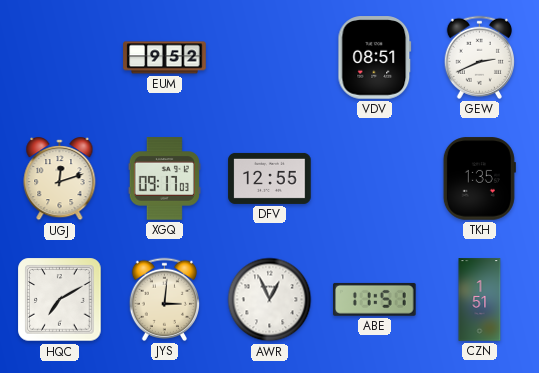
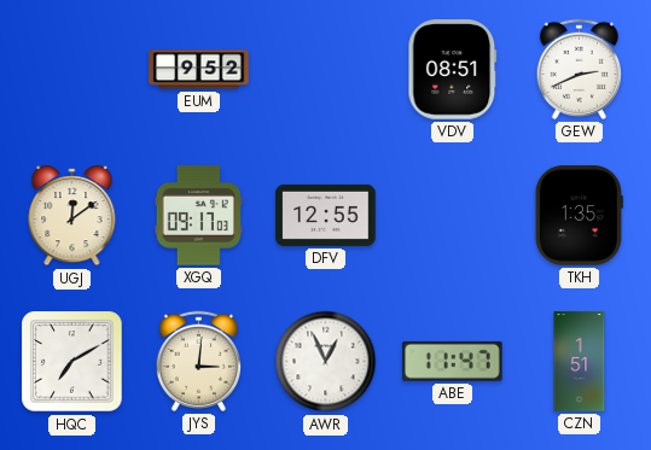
UGJ: 12:12 -> 12:09 (72, 216)
ABE: 11:51 -> 11:47 (453, 361)
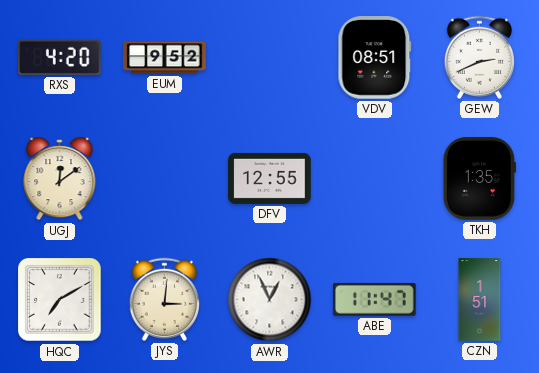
RXS: none -> 4:20 (60, 57)
XGQ: 09:17 -> none (198, 216)
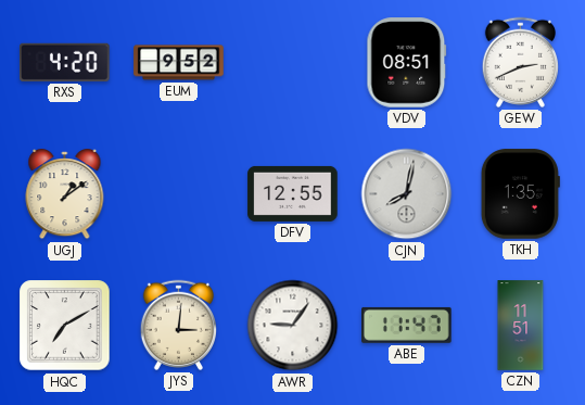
UGJ: 12:09 -> 1:09 (65, 194)
CJN: none -> 8:02 (407, 194)
AWR: 12:56 -> 9:06 (293, 326)
CZN: 1:51 -> 11:51 (521, 326)
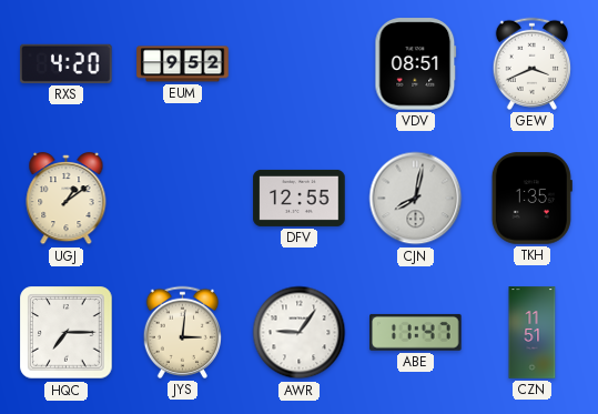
GEW: 2:41 -> 3:41 (531, 63)
HQC: 7:10 -> 7:15 (67, 333)
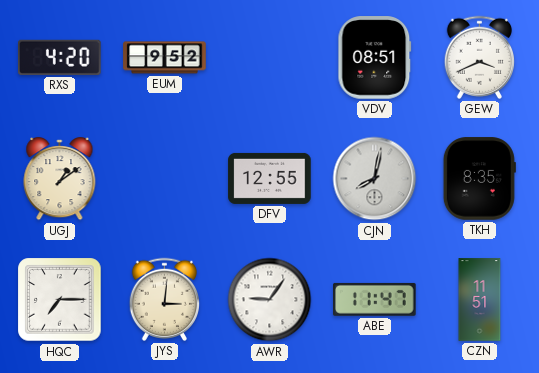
TKH: 1:35 -> 8:35 (479, 179)
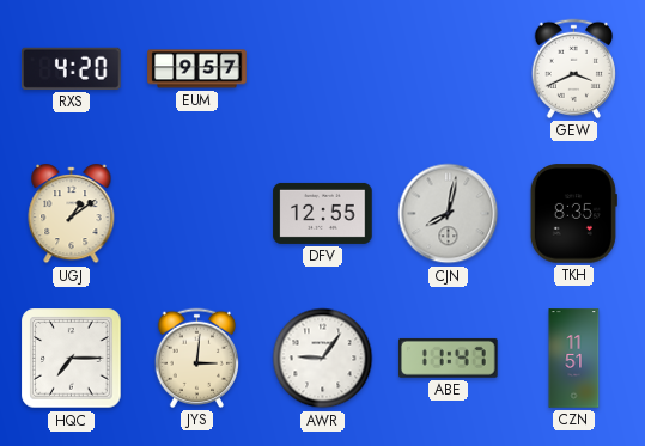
EUM: 9:52 -> 9:57 (197, 69)
VDV: 08:51 -> none (375, 58)
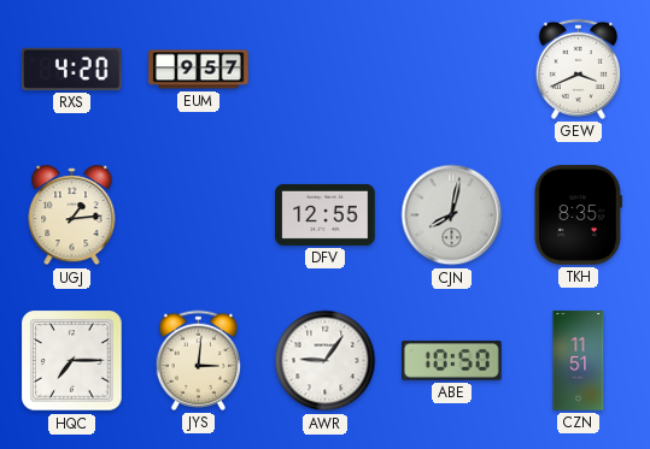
UGJ: 1:09 -> 1:14 (72, 215)
ABE: 11:47 -> 10:50 (452, 360)
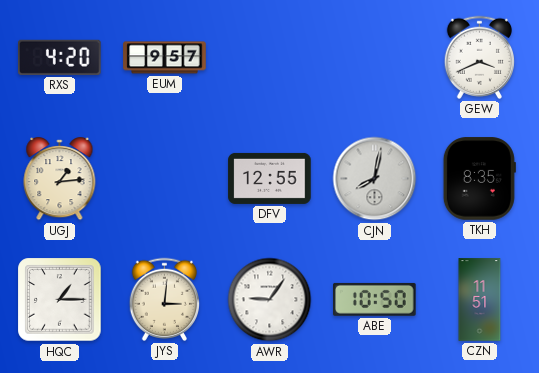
HQC: 7:15 -> 1:15 (60, 300)
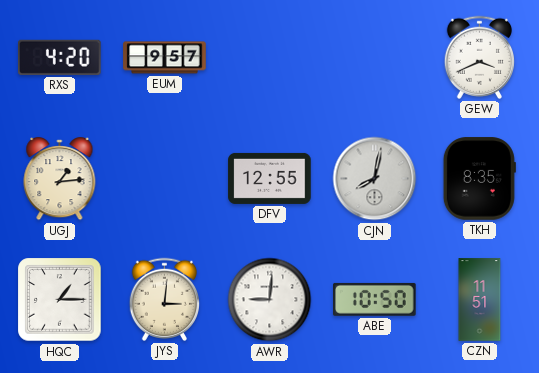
AWR: 9:06 -> 9:01 (270, 300)
